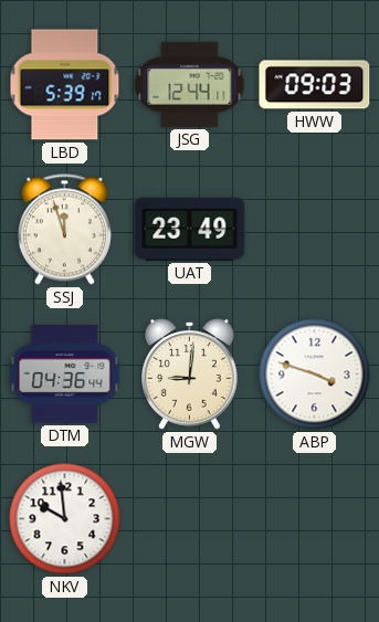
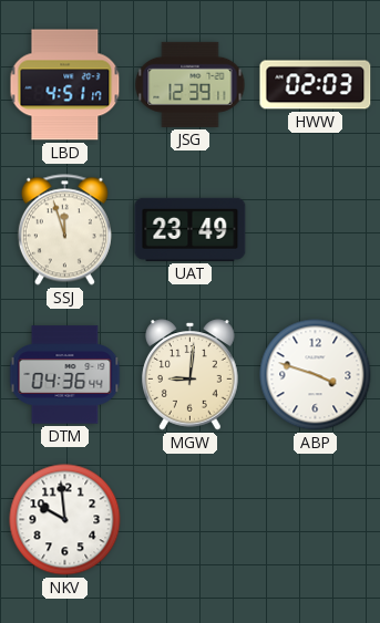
LBD: 5:39 -> 4:51 (65, 85)
JSG: 12:44 -> 12:39 (191, 84)
HWW: 09:03 -> 02:03 (316, 85)
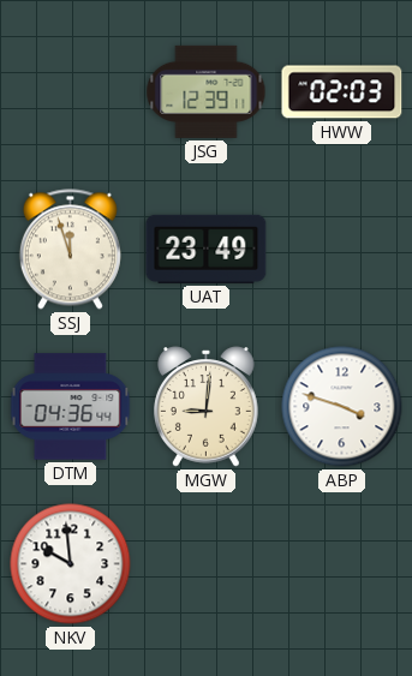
LBD: 4:51 -> none (65, 85)
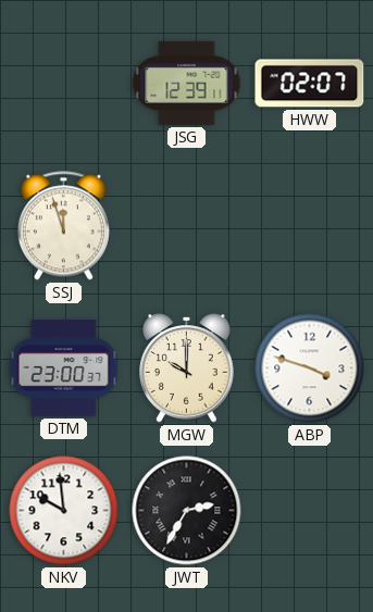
HWW: 02:03 -> 02:07 (310, 84)
UAT: 23:49 -> none (207, 249)
DTM: 04:36 -> 23:00 (64, 369)
MGW: 9:01 -> 10:00 (187, 369)
JWT: none -> 2:35 (187, 511)
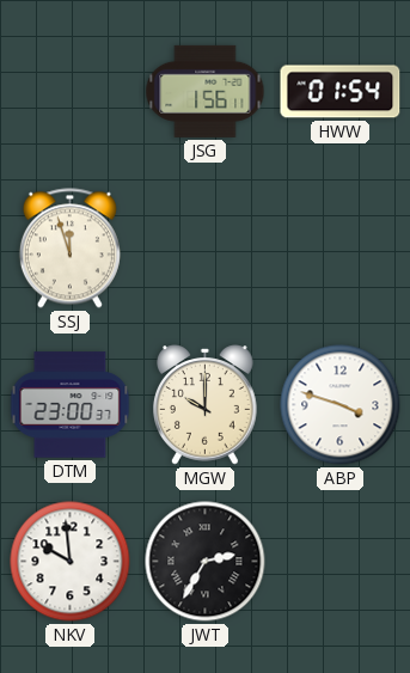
JSG: 12:39 -> 1:56 (206, 91)
HWW: 02:07 -> 01:54 (341, 92)
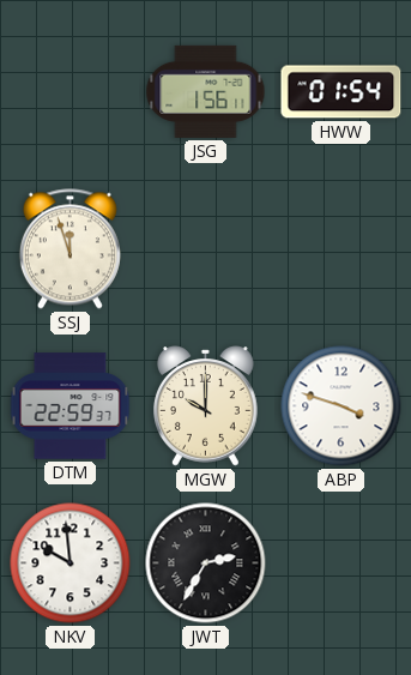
DTM: 23:00 -> 22:59 (71, 406)
